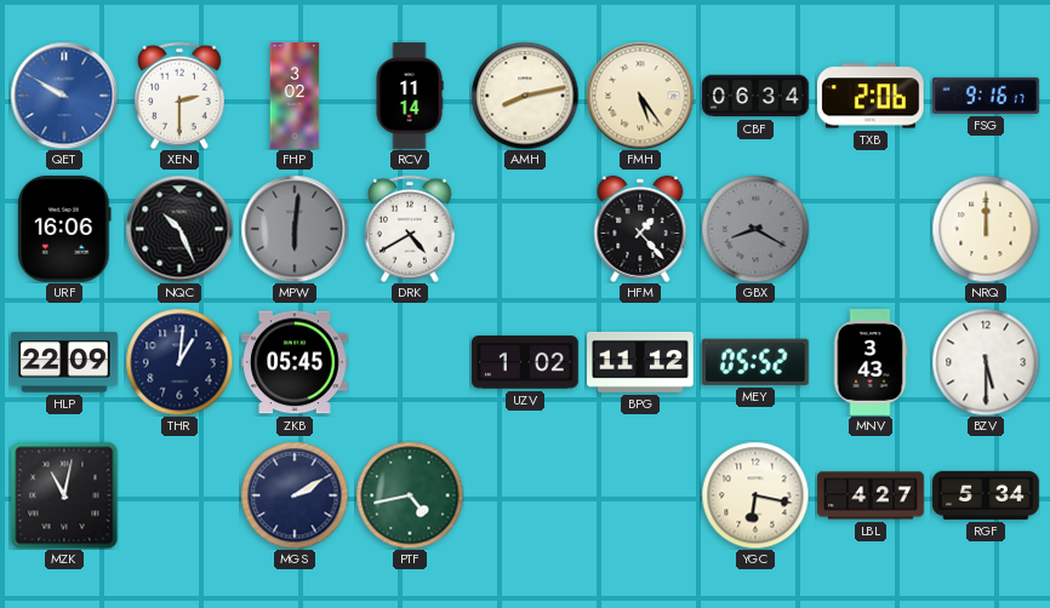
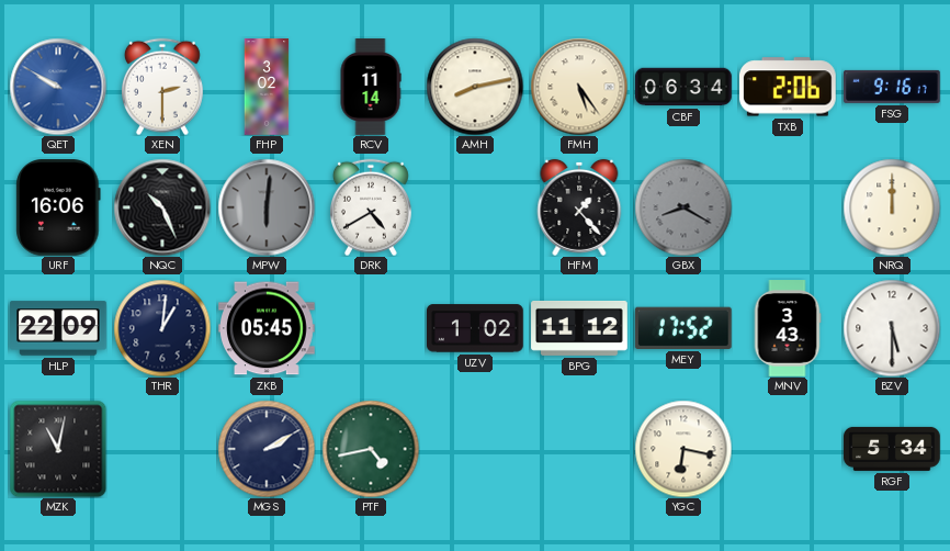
MEY: 05:52 -> 17:52 (683, 328)
LBL: 4:27 -> none (871, 495)
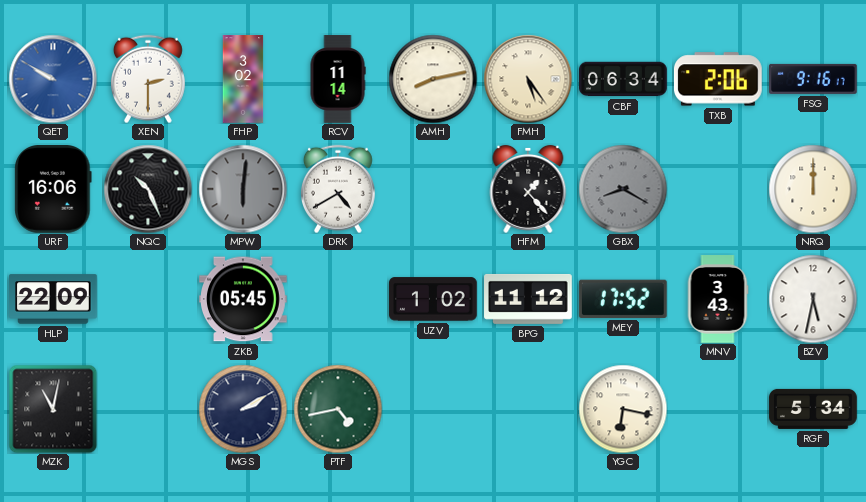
THR: 1:01 -> none (162, 328)
BZV: 5:30 -> 5:32 (813, 299)
